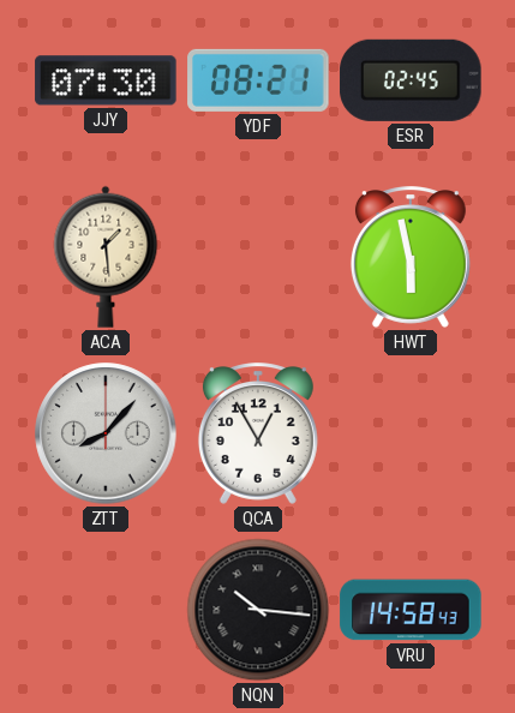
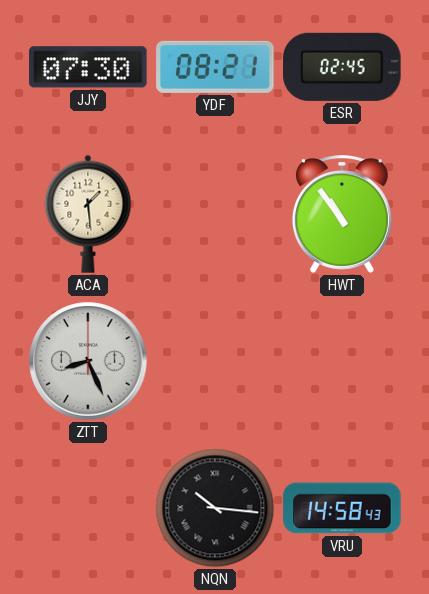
HWT: 5:58 -> 10:54 (342, 214)
ZTT: 8:07 -> 8:26 (88, 361)
QCA: 12:55 -> none (258, 433)
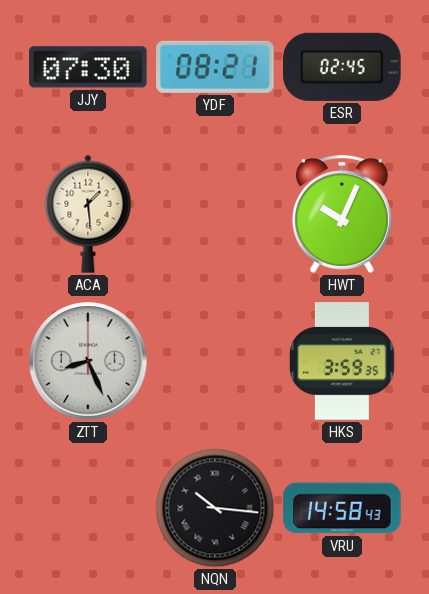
HWT: 10:54 -> 10:04 (342, 214)
HKS: none -> 3:59 (343, 361)
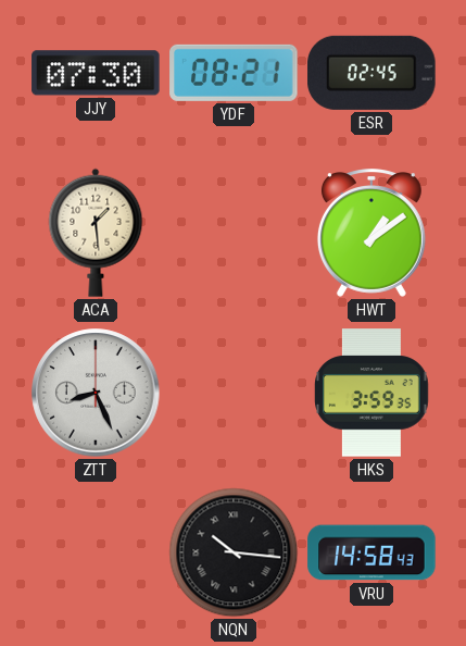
HWT: 10:04 -> 1:09 (371, 233)
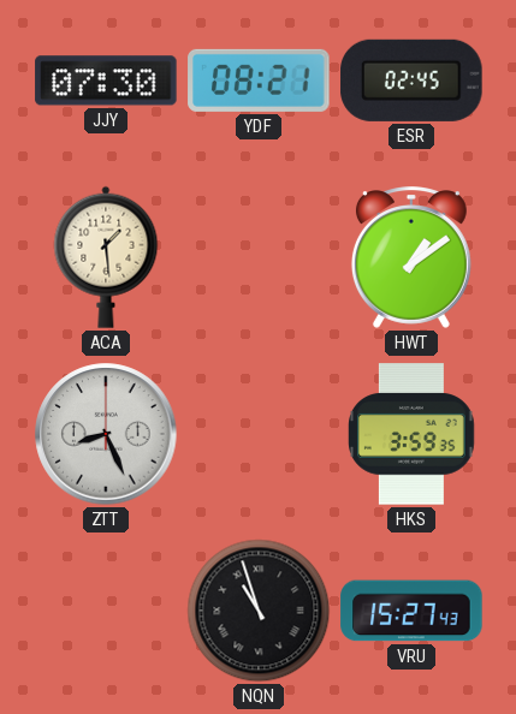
NQN: 10:16 -> 10:57 (259, 611)
VRU: 14:58 -> 15:27 (411, 611)
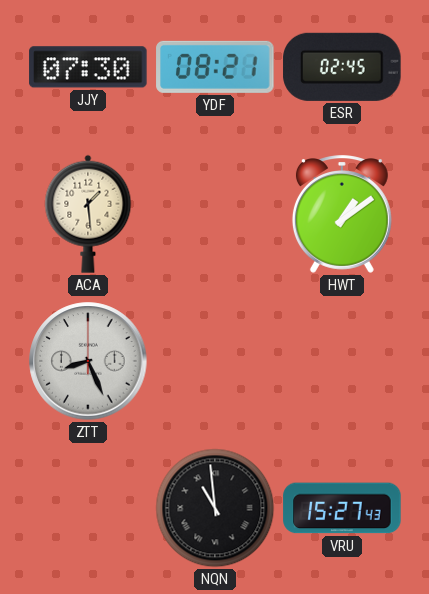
HKS: 3:59 -> none (413, 434)
NQN: 10:57 -> 10:59 (215, 508)
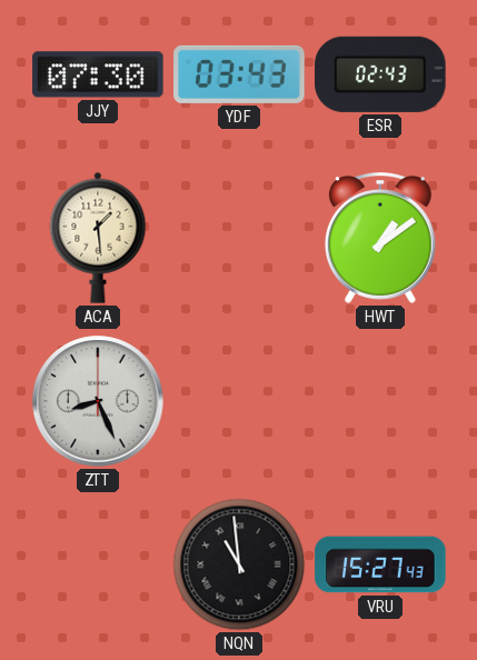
YDF: 08:21 -> 03:43 (239, 74)
ESR: 02:45 -> 02:43 (380, 74)
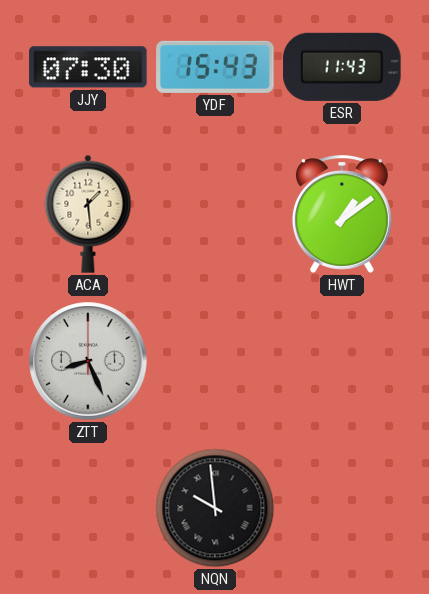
YDF: 03:43 -> 15:43 (215, 67)
ESR: 02:43 -> 11:43 (342, 67)
NQN: 10:59 -> 9:59 (215, 508)
VRU: 15:27 -> none (380, 564)
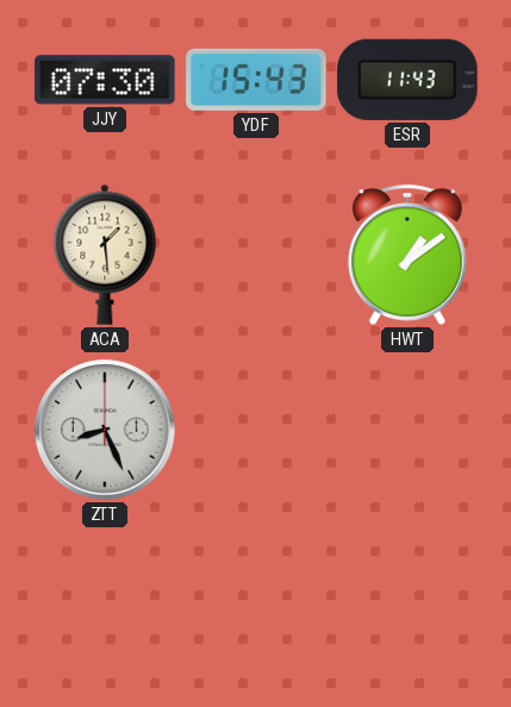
NQN: 9:59 -> none (215, 508)
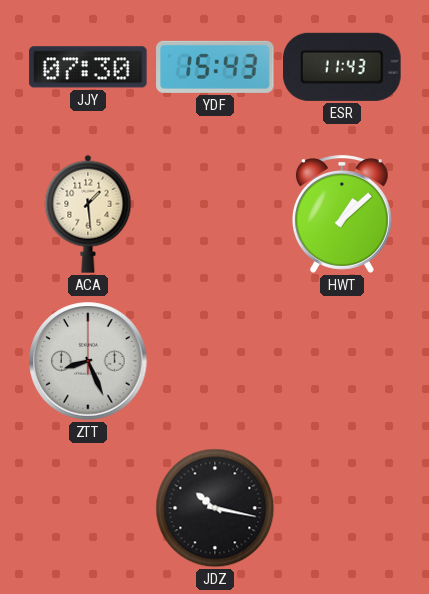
HWT: 1:09 -> 1:08 (342, 214)
JDZ: none -> 10:17 (215, 508)
